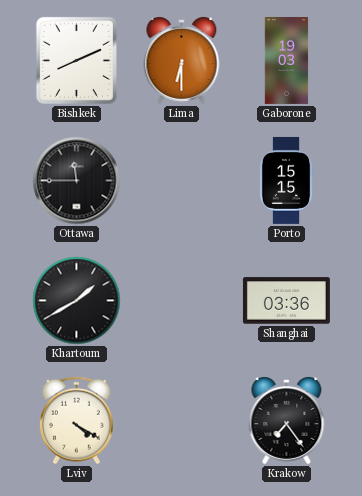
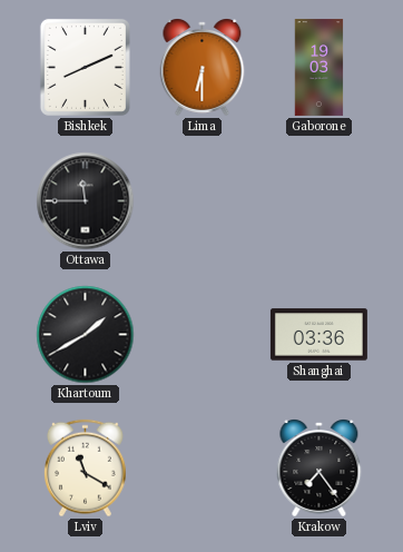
Porto: 15:15 -> none (286, 180)
Lviv: 4:20 -> 11:20 (86, 469)
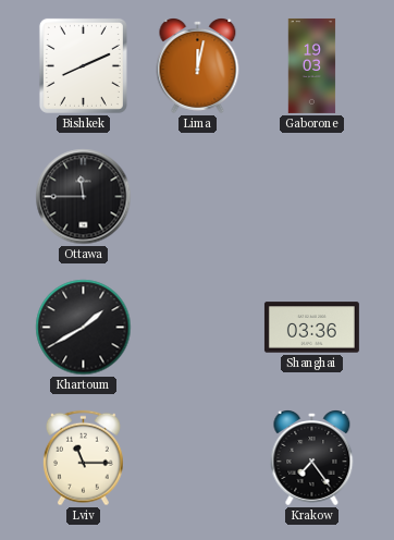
Lima: 6:30 -> 12:02 (198, 66)
Lviv: 11:20 -> 11:15 (84, 458)
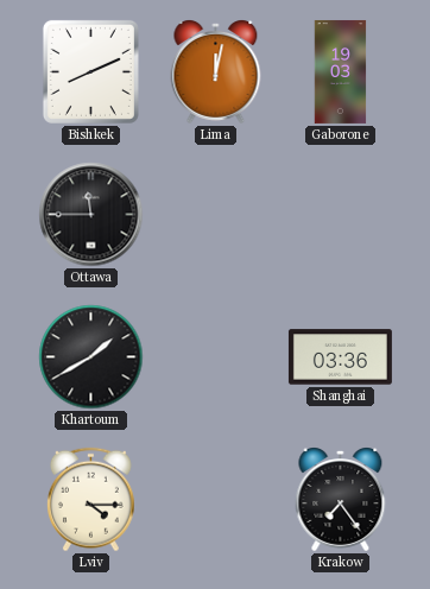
Lviv: 11:15 -> 4:15 (91, 500)
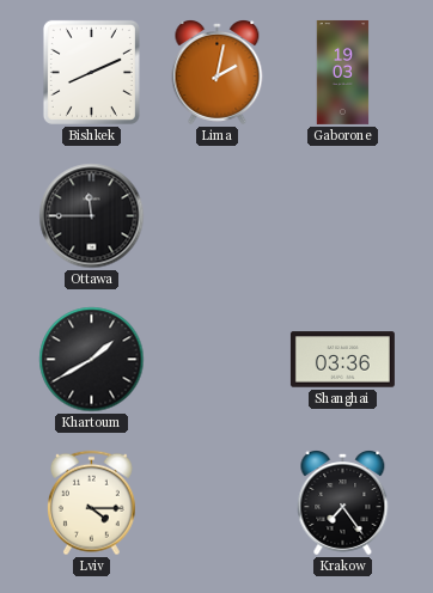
Lima: 12:02 -> 2:02 (218, 73)
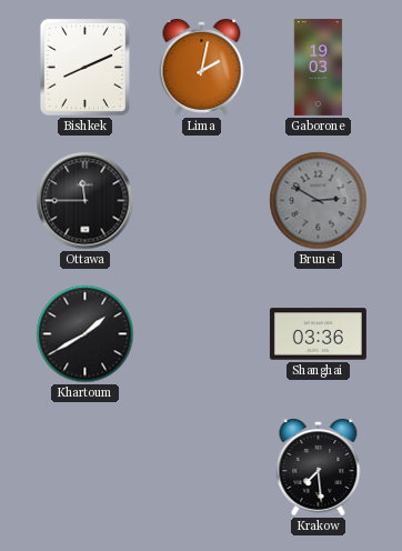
Brunei: none -> 2:50 (319, 201)
Lviv: 4:15 -> none (92, 503)
Krakow: 7:24 -> 7:29 (319, 468)
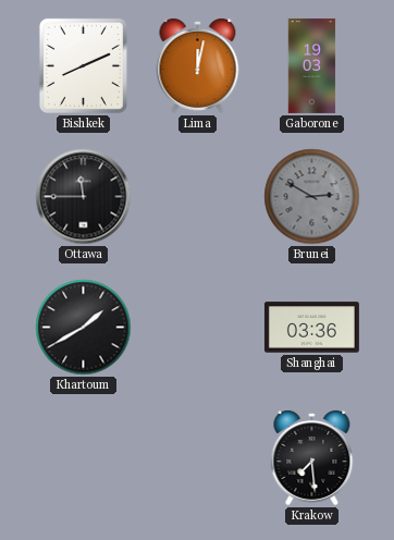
Lima: 2:02 -> 12:02 (198, 66)
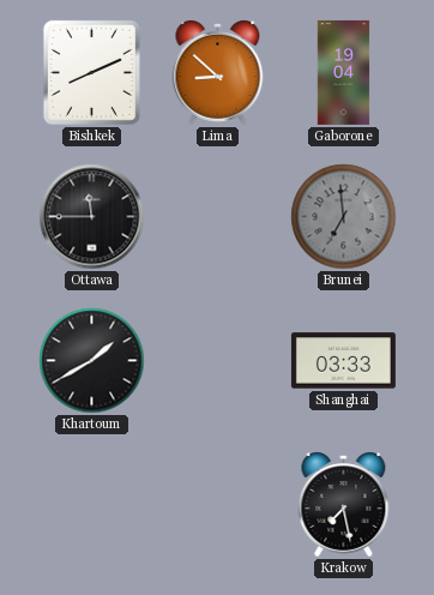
Lima: 12:02 -> 8:52 (218, 73)
Gaborone: 19:03 -> 19:04 (344, 72)
Brunei: 2:50 -> 6:59 (344, 217)
Shanghai: 03:36 -> 03:33 (343, 361)
Krakow: 7:29 -> 7:28 (344, 505)
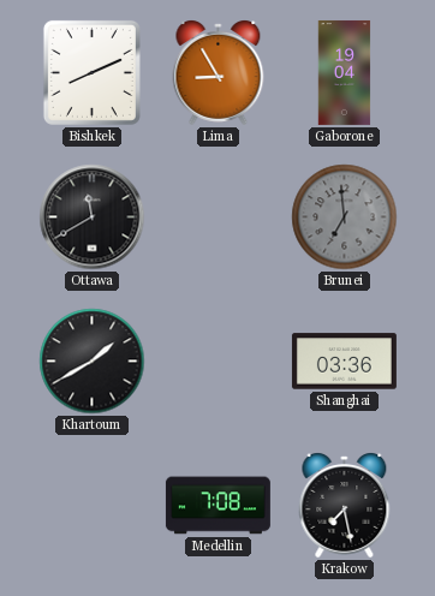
Lima: 8:52 -> 8:55 (219, 73)
Ottawa: 11:45 -> 11:40 (93, 217)
Shanghai: 03:33 -> 03:36 (344, 362)
Medellin: none -> 7:08 (218, 506)
